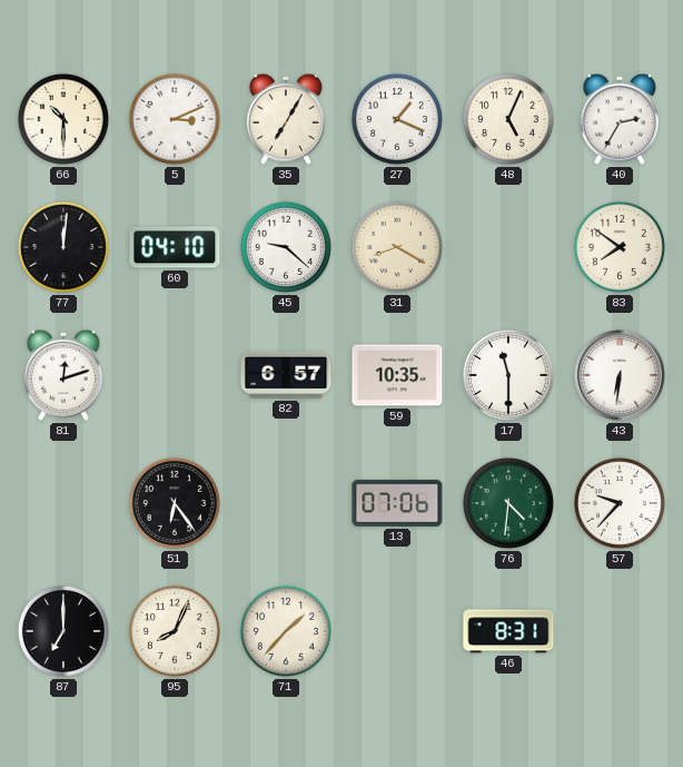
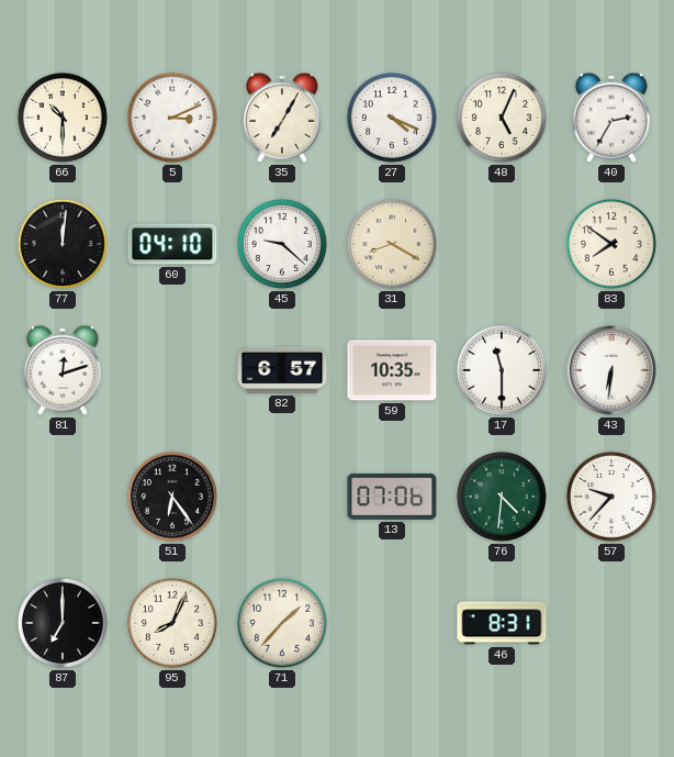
27: 1:19 -> 4:19 (392, 118)
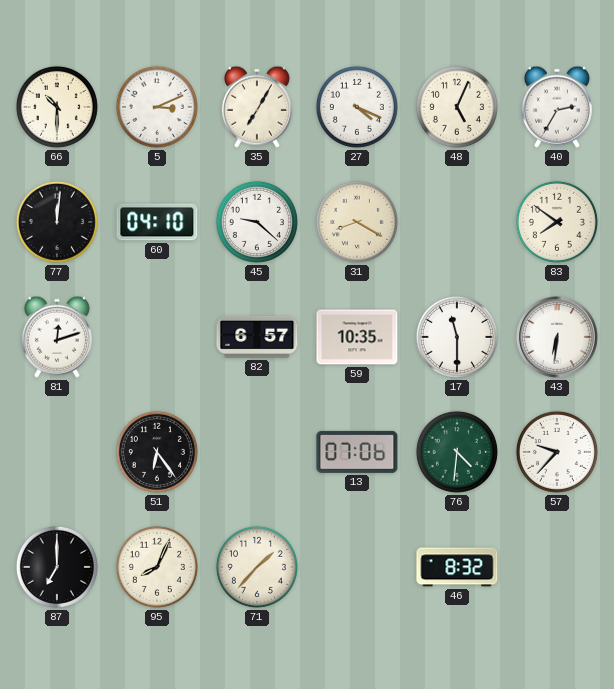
46: 8:31 -> 8:32 (457, 567)
